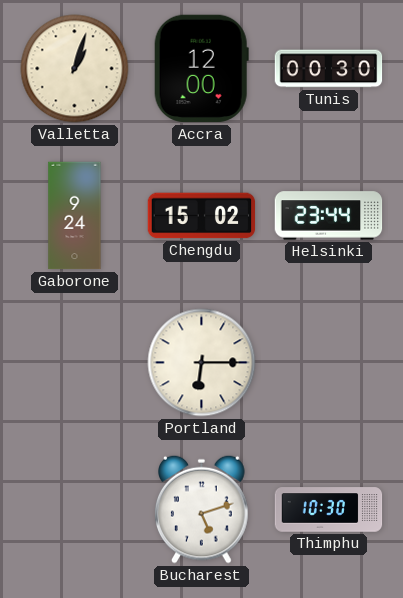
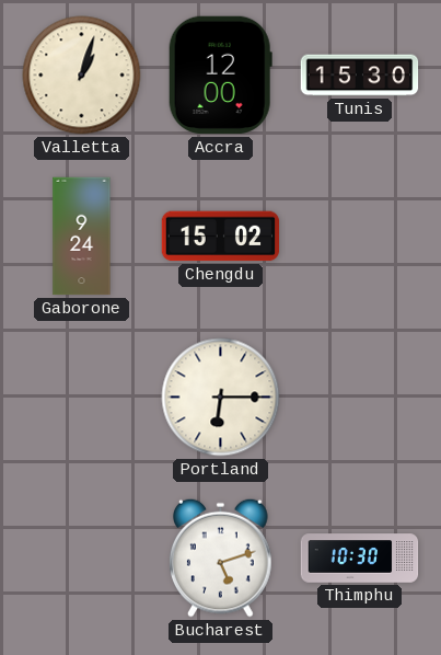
Tunis: 00:30 -> 15:30 (360, 76)
Helsinki: 23:44 -> none (329, 216)
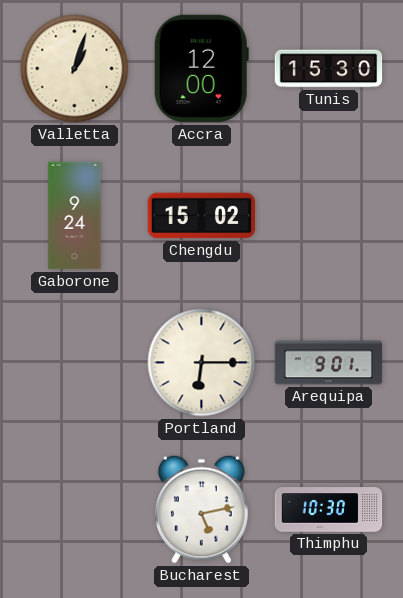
Arequipa: none -> 9:01 (329, 363)
Bucharest: 5:12 -> 5:13 (202, 509)
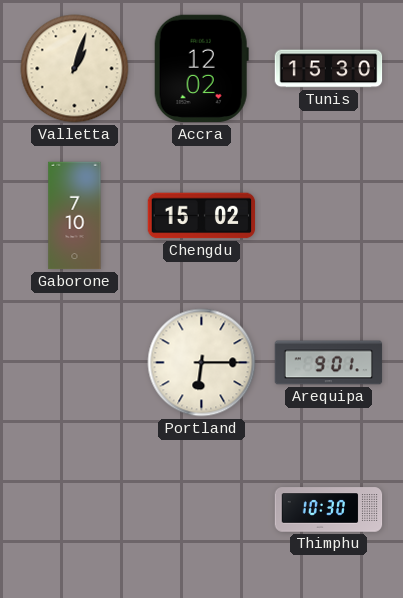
Accra: 12:00 -> 12:02 (201, 69)
Gaborone: 9:24 -> 7:10 (75, 216)
Bucharest: 5:13 -> none (202, 509)
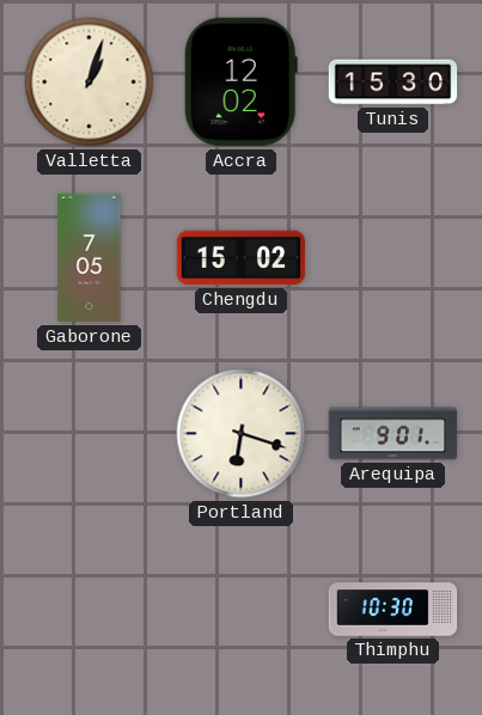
Gaborone: 7:10 -> 7:05 (90, 258)
Portland: 6:15 -> 6:18 (242, 434)
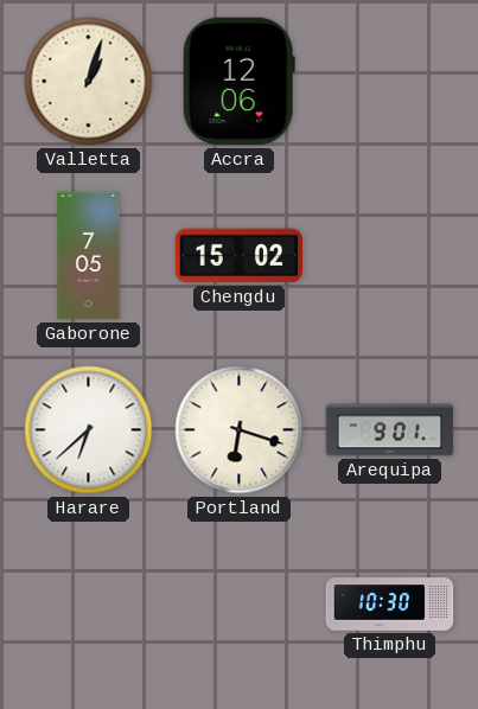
Accra: 12:02 -> 12:06 (238, 82)
Tunis: 15:30 -> none (393, 82)
Harare: none -> 6:38 (89, 430)
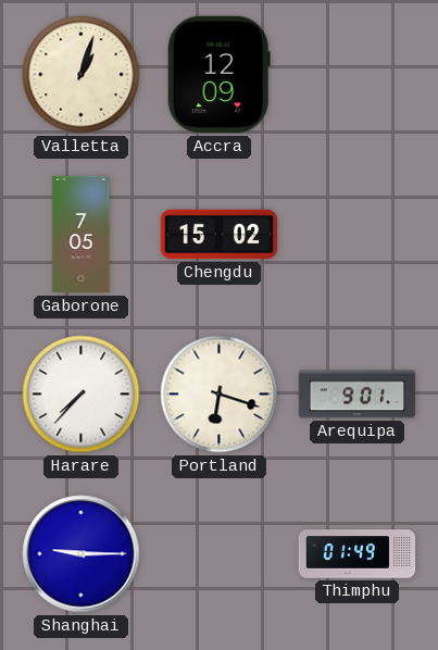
Accra: 12:06 -> 12:09 (218, 75)
Harare: 6:38 -> 7:37 (82, 395)
Shanghai: none -> 9:15 (82, 554)
Thimphu: 10:30 -> 01:49 (358, 554)
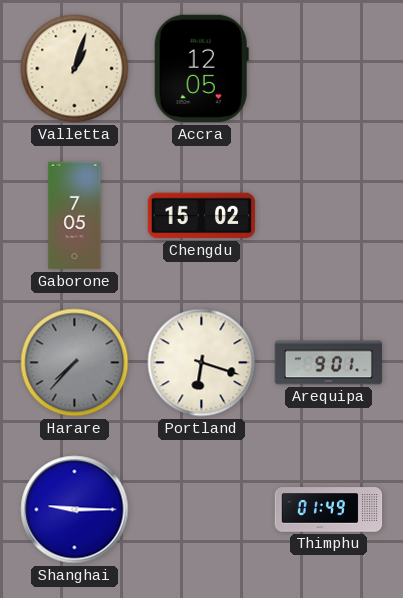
Accra: 12:09 -> 12:05 (201, 69)
Harare dial: white -> grey (75, 363)
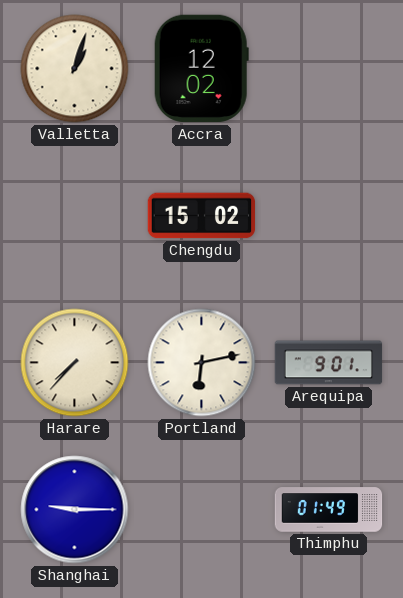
Accra: 12:05 -> 12:02 (201, 69)
Gaborone: 7:05 -> none (75, 216)
Harare dial: grey -> cream (75, 363)
Portland: 6:18 -> 6:13 (202, 363)
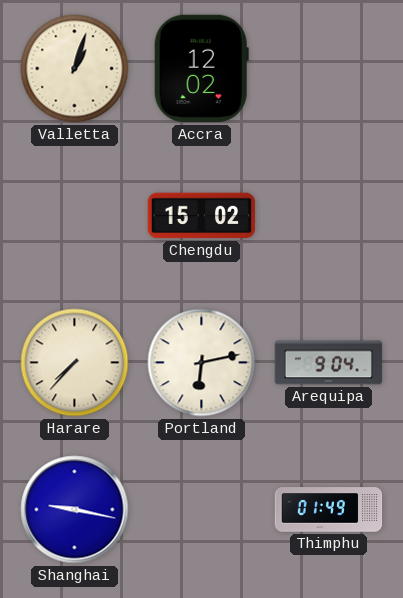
Arequipa: 9:01 -> 9:04 (329, 363)
Shanghai: 9:15 -> 9:17 (75, 510)
